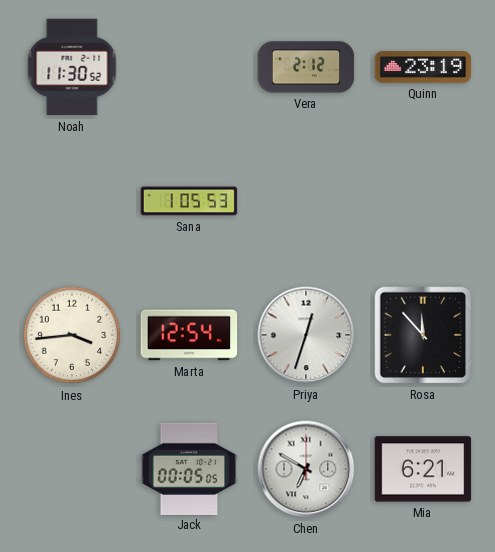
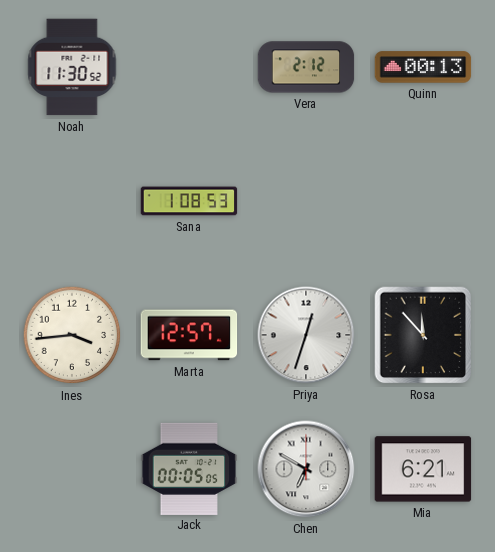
Quinn: 23:19 -> 00:13 (423, 67)
Sana: 1:05 -> 1:08 (189, 201)
Marta: 12:54 -> 12:57 (189, 335)
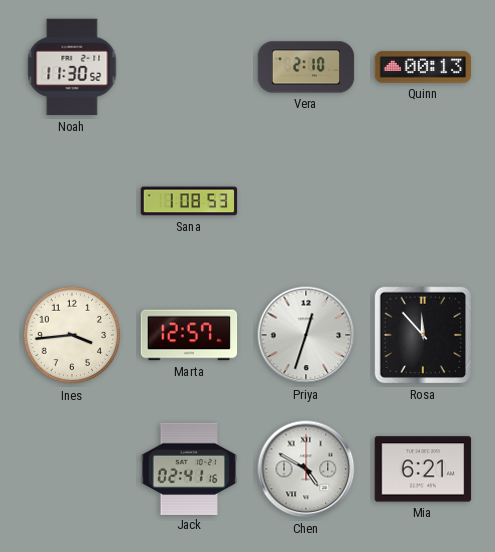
Vera: 2:12 -> 2:10 (306, 67)
Jack: 00:05 -> 02:41 (189, 468)
Chen: 6:50 -> 4:50 (306, 469)
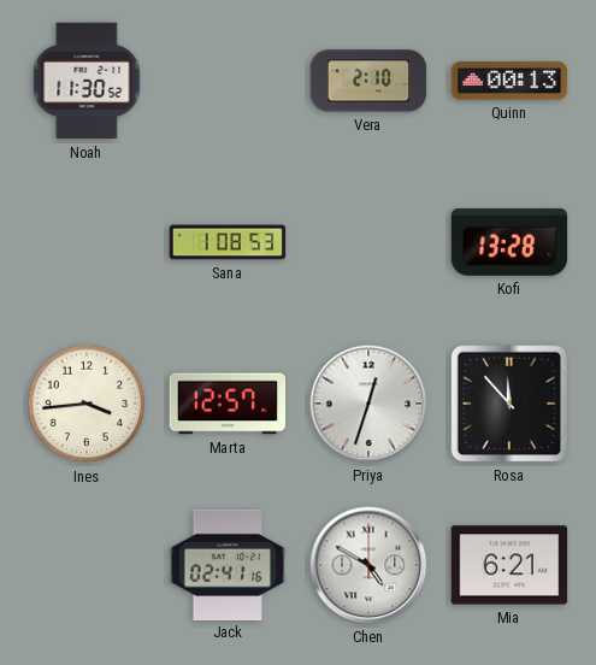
Kofi: none -> 13:28 (509, 242)
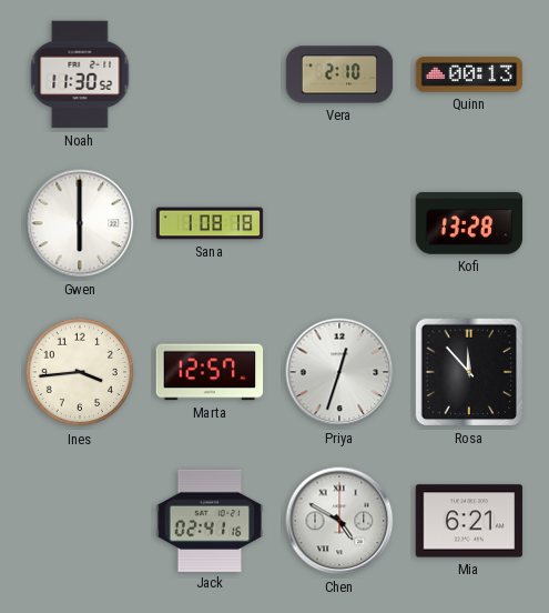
Gwen: none -> 6:00 (80, 223)
Sana: 1:08:53 -> 1:08:18 (210, 223)
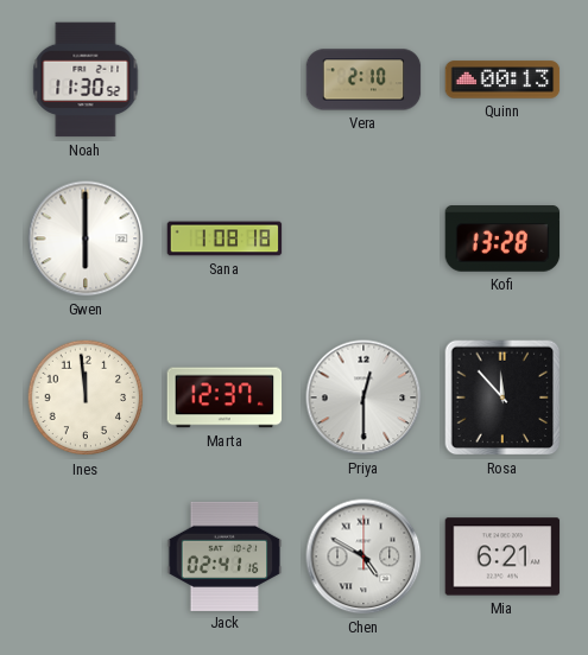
Ines: 3:44 -> 11:59 (86, 398)
Marta: 12:57 -> 12:37 (225, 398)
Priya: 12:33 -> 12:30 (363, 398)
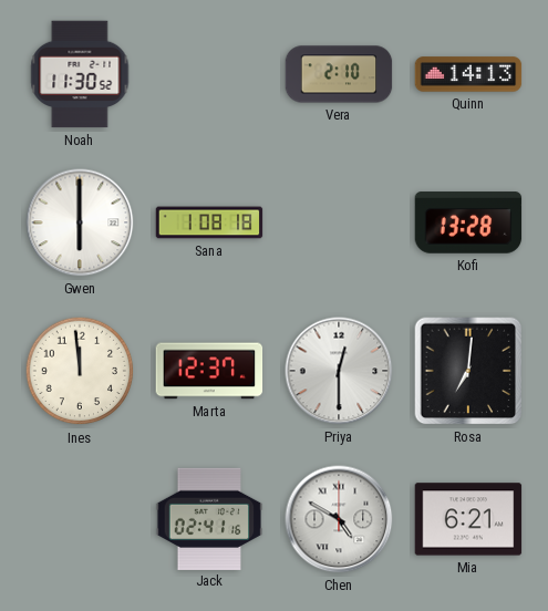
Quinn: 00:13 -> 14:13 (468, 74)
Rosa: 11:53 -> 7:01 (468, 371)
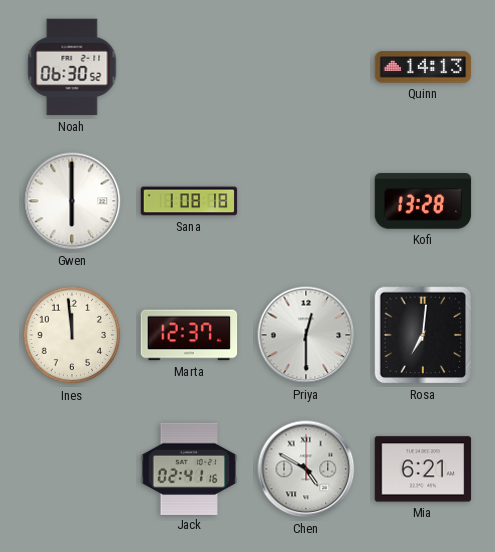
Noah: 11:30 -> 06:30 (72, 67)
Vera: 2:10 -> none (339, 74)
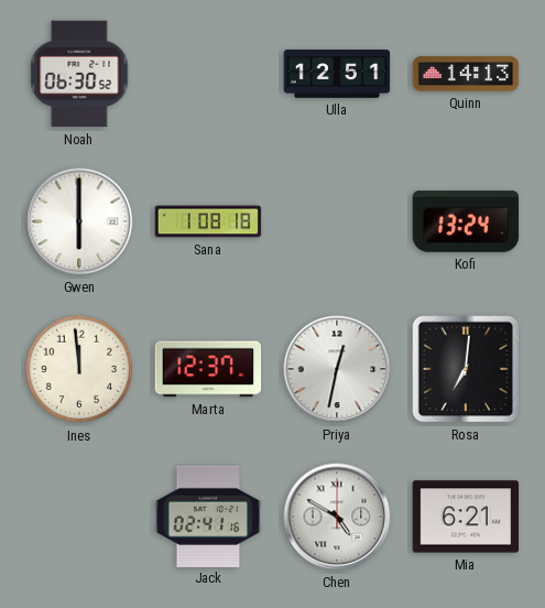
Ulla: none -> 12:51 (337, 74)
Kofi: 13:28 -> 13:24 (466, 221)
Priya: 12:30 -> 12:32 (337, 369)
